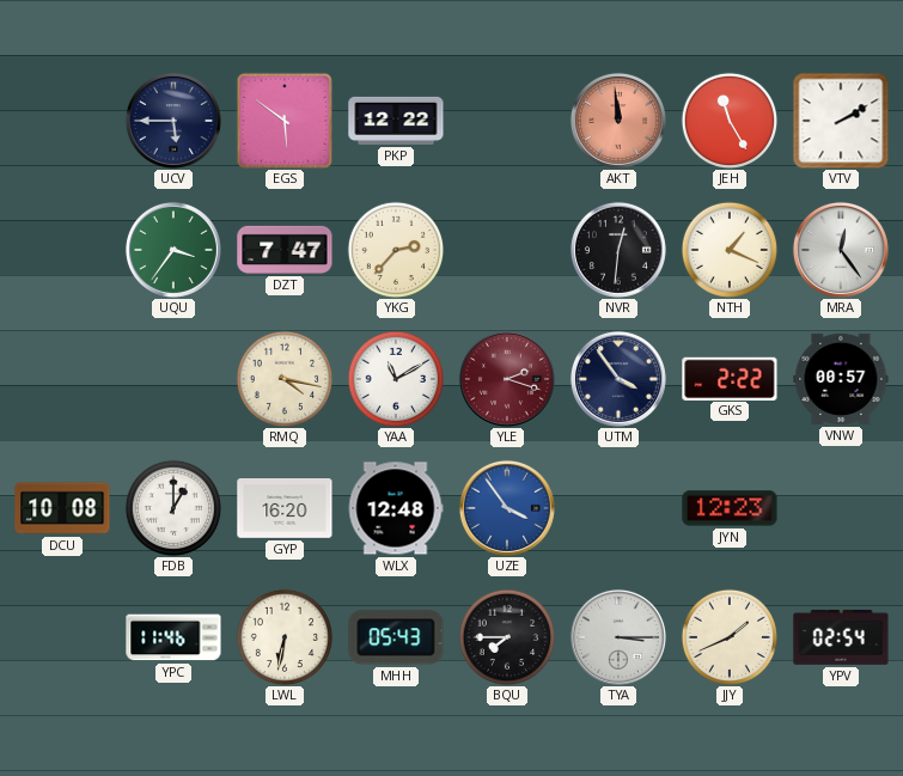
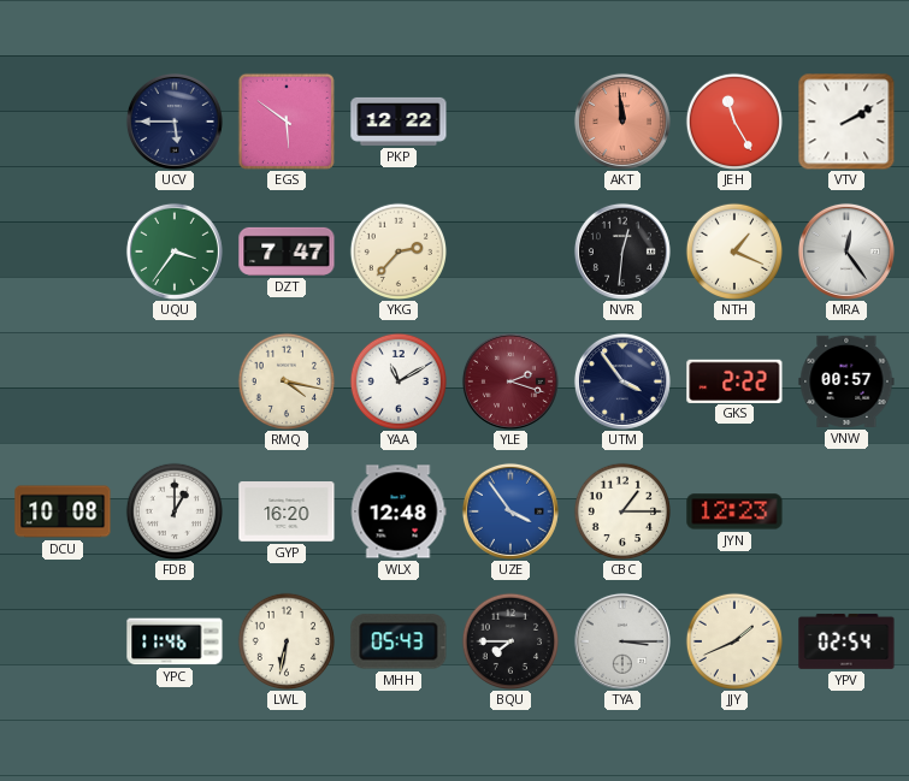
CBC: none -> 1:15 (621, 510)
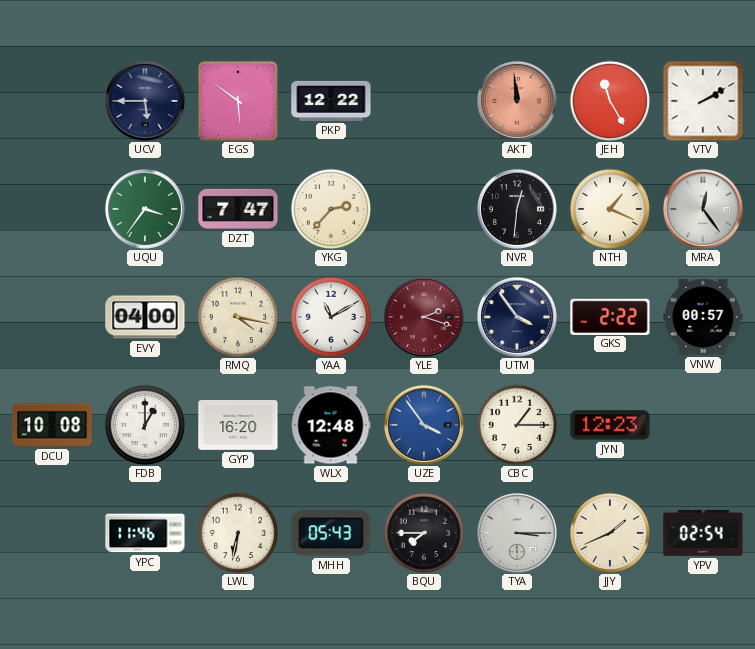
EVY: none -> 04:00 (145, 317)
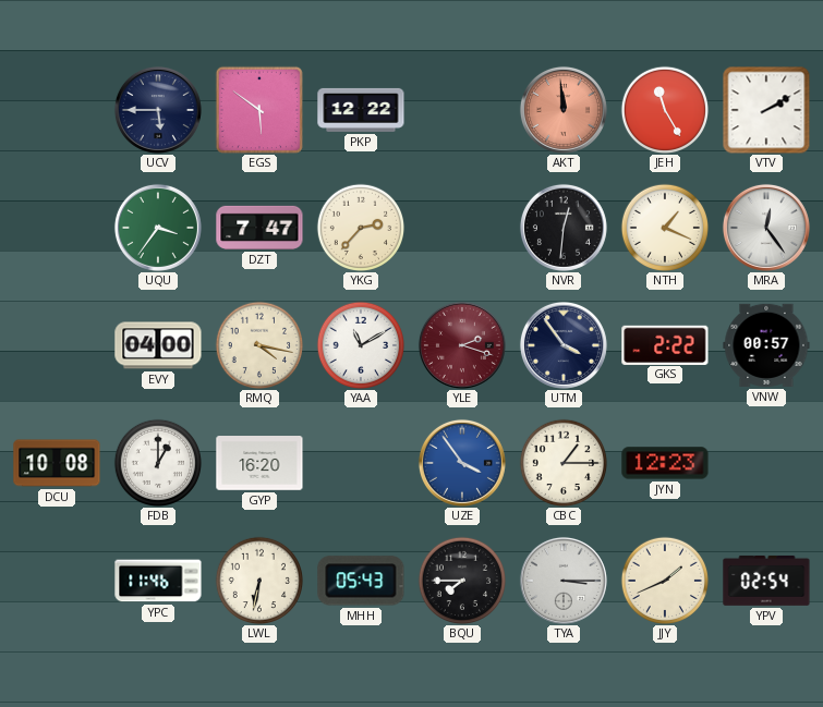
WLX: 12:48 -> none (331, 425)
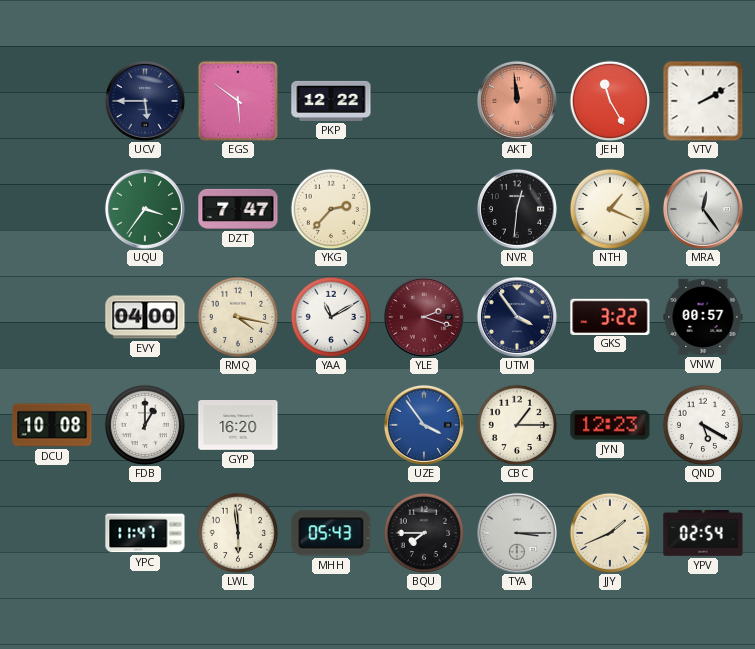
GKS: 2:22 -> 3:22 (610, 316)
QND: none -> 5:20 (702, 424)
YPC: 11:46 -> 11:47 (145, 533)
LWL: 6:32 -> 5:59 (237, 532)
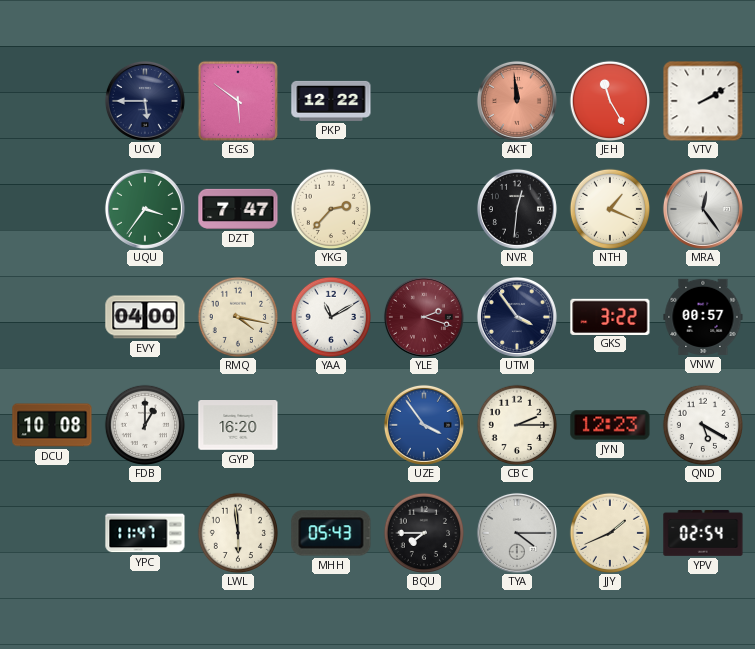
CBC: 1:15 -> 2:15 (516, 424)
TYA: 3:15 -> 4:15 (517, 533)
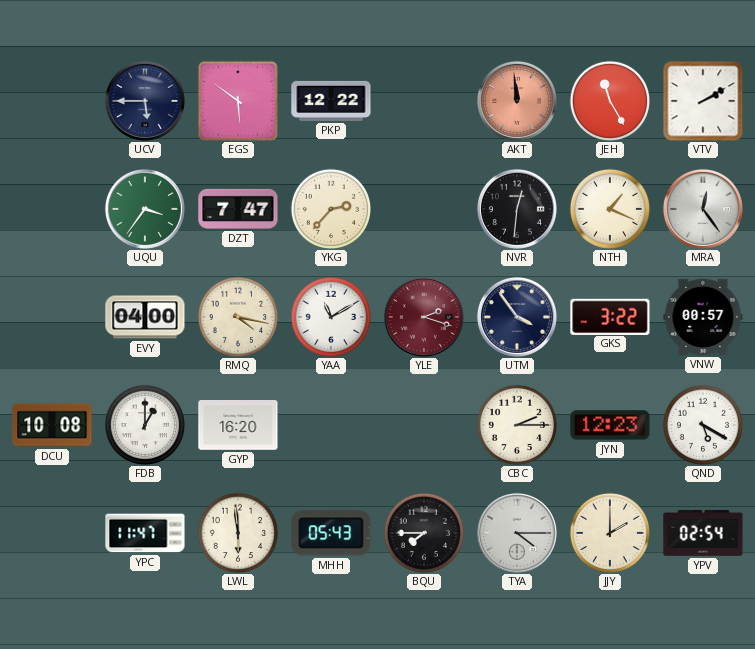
UZE: 3:54 -> none (424, 425)
JJY: 1:41 -> 2:00 (609, 532)
